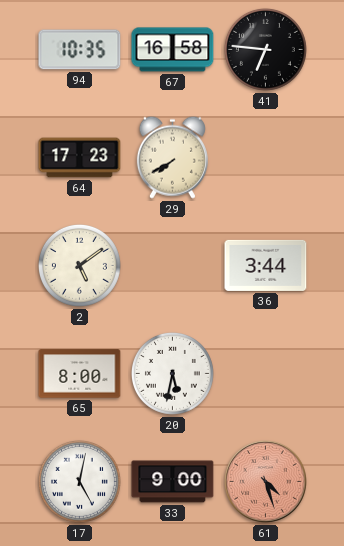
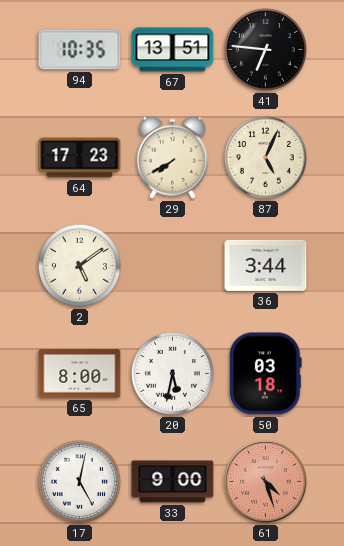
67: 16:58 -> 13:51 (173, 50)
87: none -> 5:04 (265, 157)
50: none -> 03:18 (266, 374)
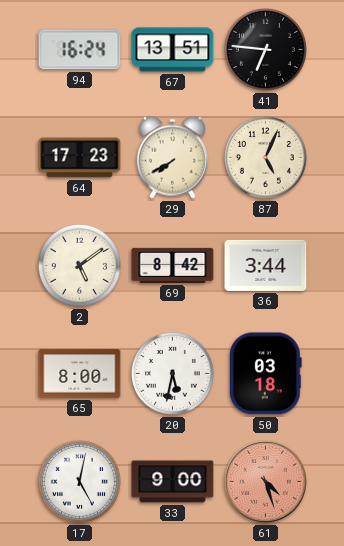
94: 10:35 -> 16:24 (80, 50)
69: none -> 8:42 (173, 265)
